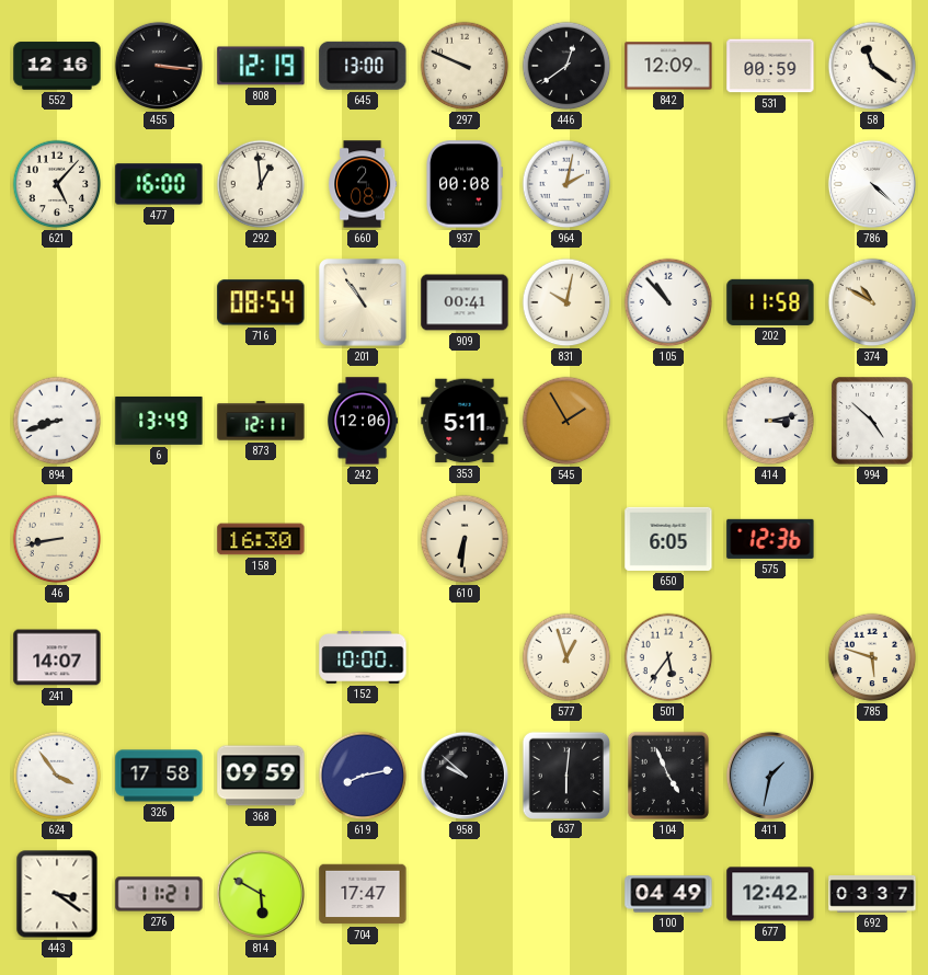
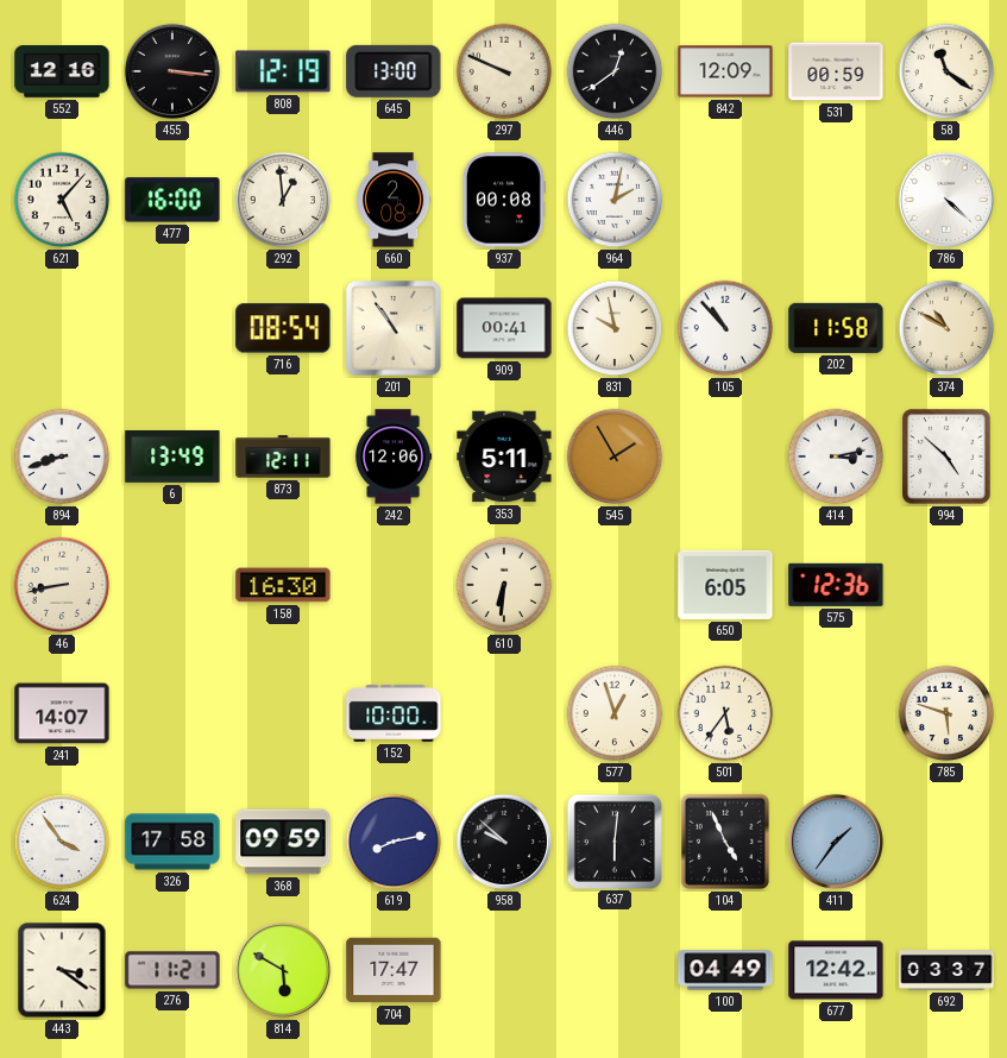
831: 10:02 -> 9:58 (615, 328)
411: 1:32 -> 1:36 (836, 842)
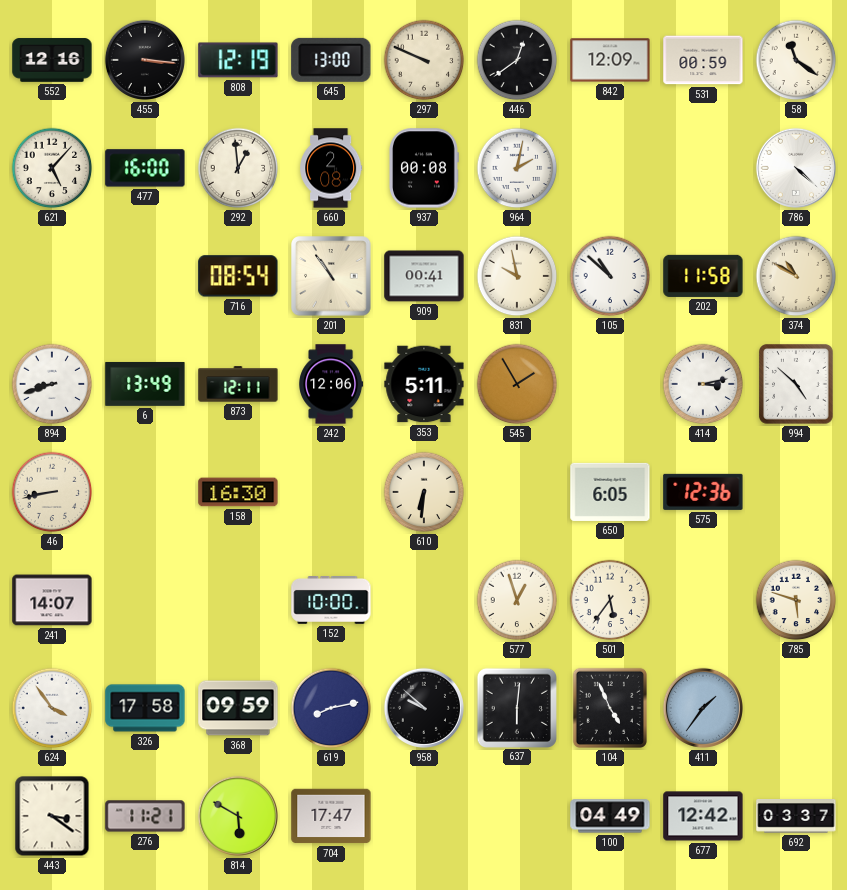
105: 10:53 -> 10:52 (610, 276)
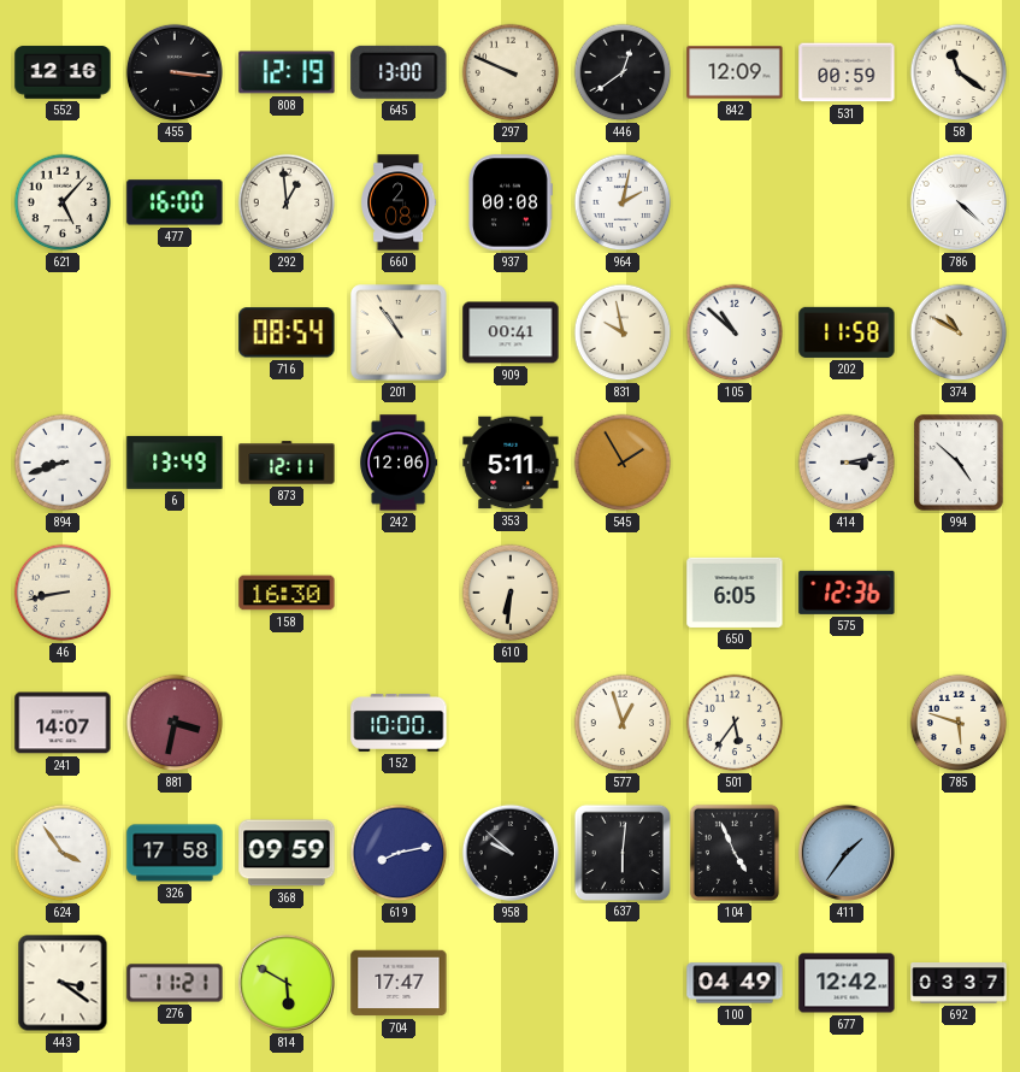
881: none -> 3:32 (175, 723)
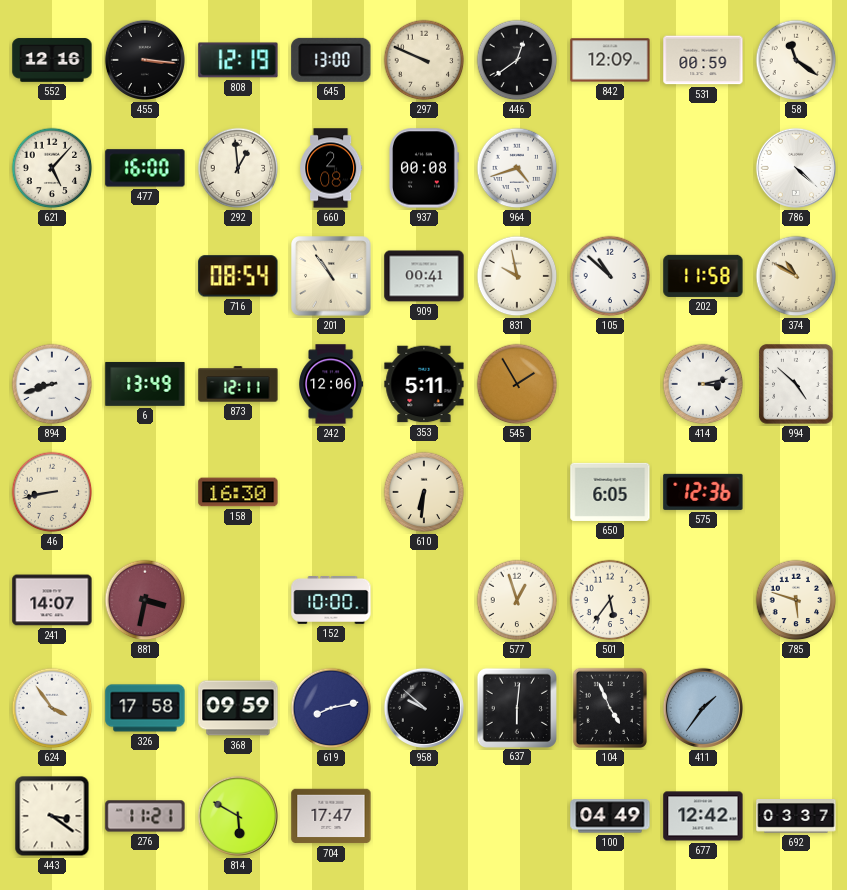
964: 2:02 -> 4:42 (517, 168)
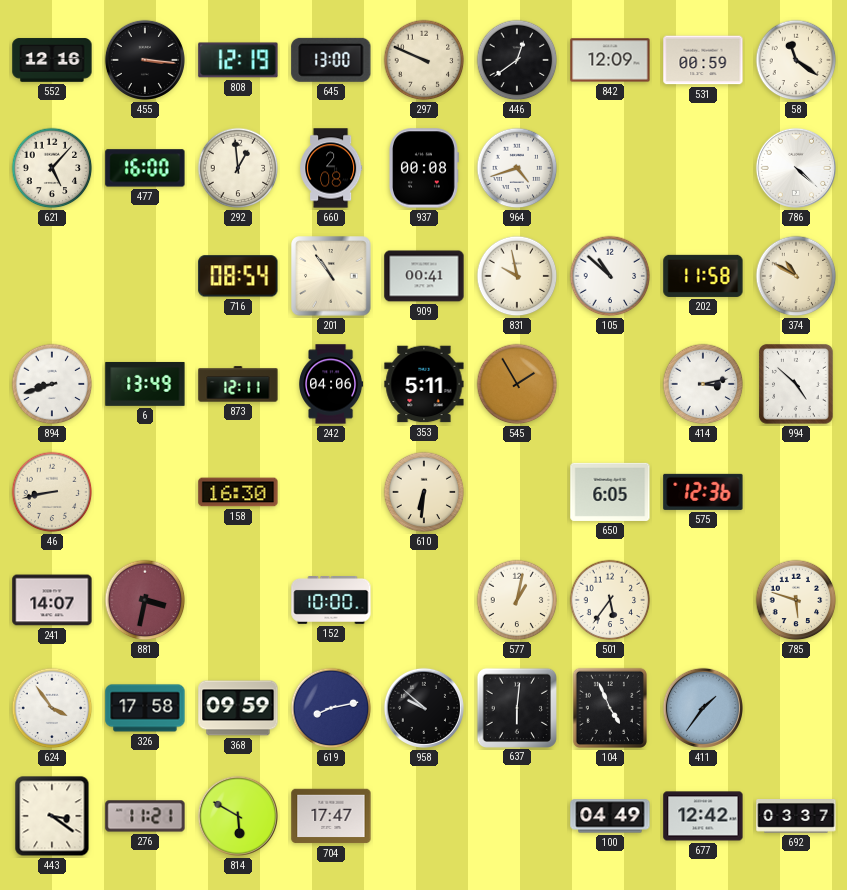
242: 12:06 -> 04:06 (331, 384)
577: 12:57 -> 1:02 (517, 600)
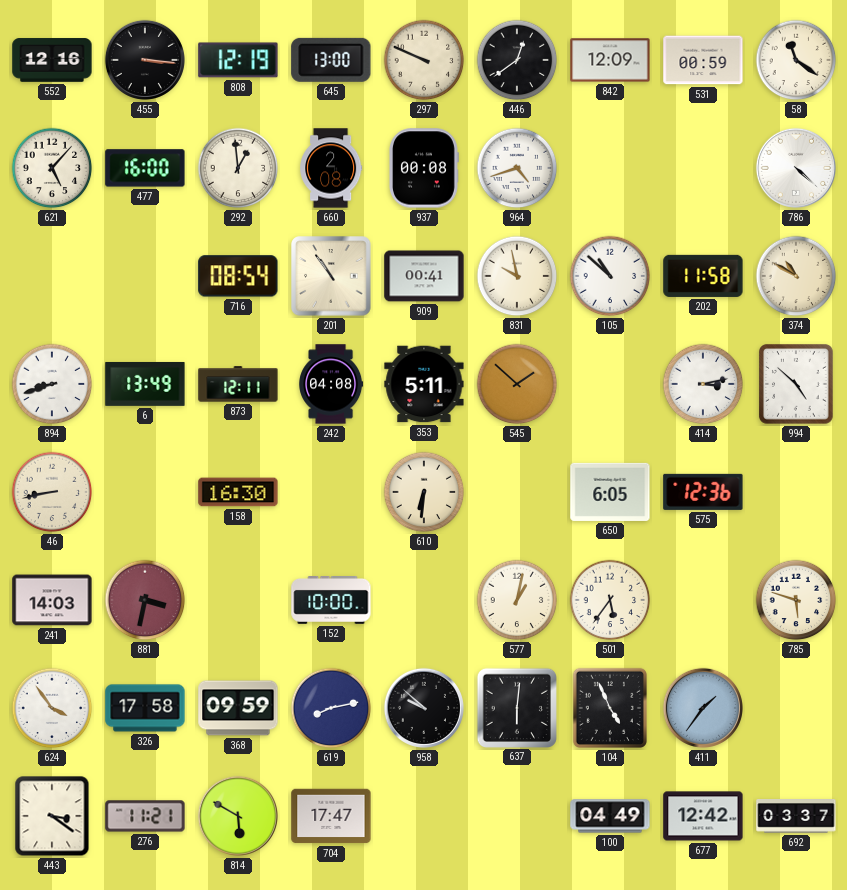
242: 04:06 -> 04:08 (331, 384)
545: 1:55 -> 1:52 (517, 384)
241: 14:07 -> 14:03 (52, 600)
